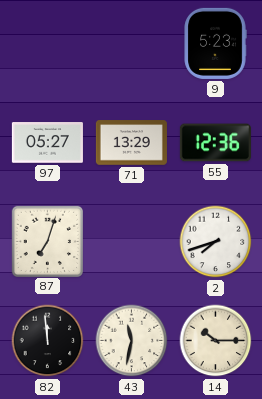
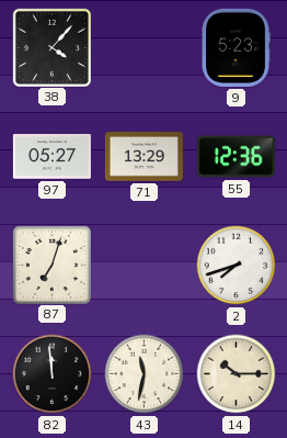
38: none -> 4:07 (51, 47)
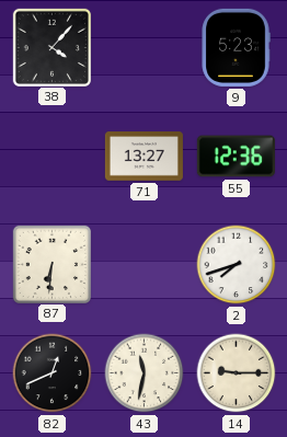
97: 05:27 -> none (51, 157)
71: 13:29 -> 13:27 (143, 157)
87: 7:03 -> 6:31 (51, 264)
82: 11:59 -> 12:41 (53, 373)
14: 10:15 -> 9:15 (237, 373)
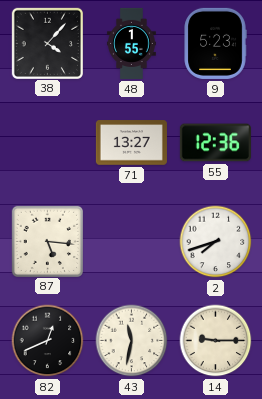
48: none -> 1:55 (132, 43)
87: 6:31 -> 5:16 (47, 241)
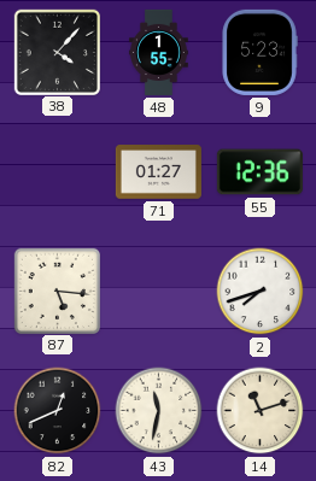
71: 13:27 -> 01:27 (158, 172)
14: 9:15 -> 11:12 (261, 411)
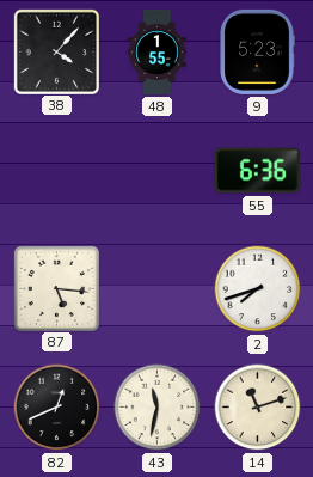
71: 01:27 -> none (158, 172)
55: 12:36 -> 6:36 (257, 171)
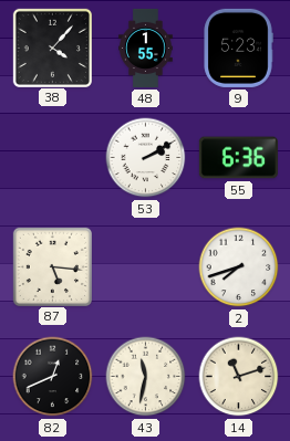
53: none -> 2:10 (146, 158)
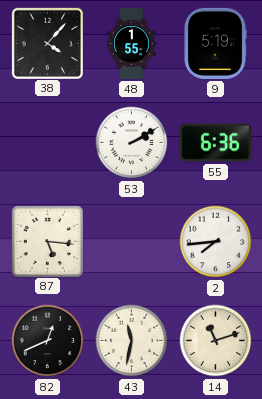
9: 5:23 -> 5:19 (215, 43)
2: 7:42 -> 7:44 (216, 242)
